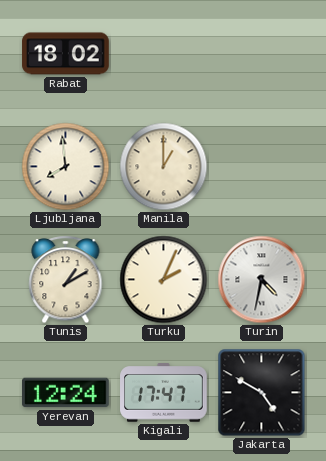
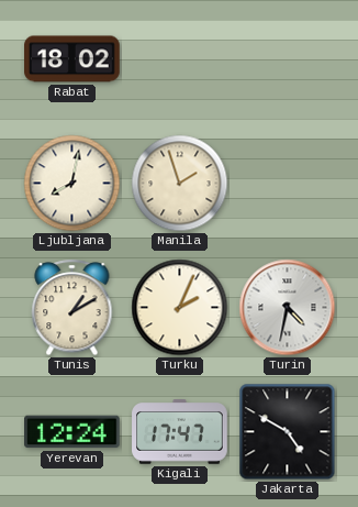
Ljubljana: 7:59 -> 8:02 (72, 184)
Manila: 1:00 -> 1:57 (180, 184)
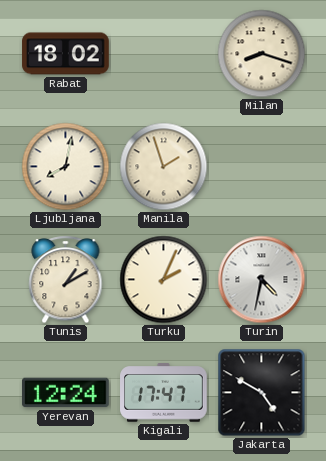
Milan: none -> 8:18 (262, 54)
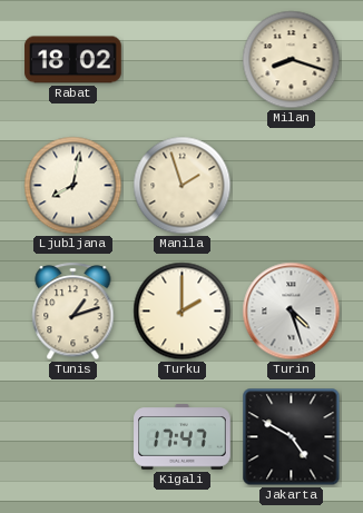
Tunis: 1:10 -> 1:12 (73, 312)
Turku: 2:04 -> 2:00 (183, 312)
Turin: 4:32 -> 4:27 (292, 312)
Yerevan: 12:24 -> none (66, 393)
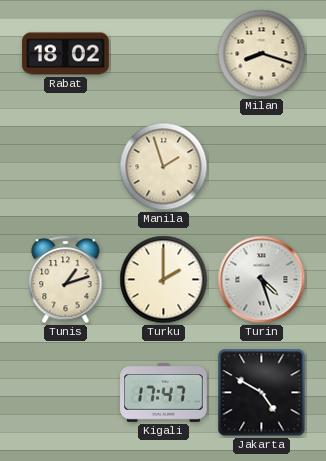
Ljubljana: 8:02 -> none (73, 186)
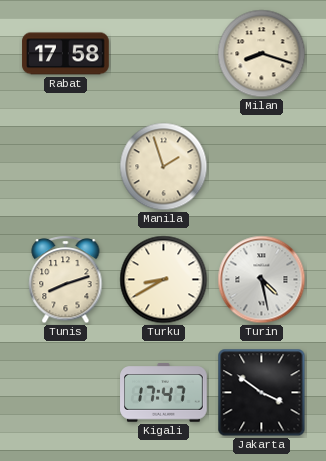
Rabat: 18:02 -> 17:58 (66, 54)
Tunis: 1:12 -> 8:12 (66, 280)
Turku: 2:00 -> 8:40 (164, 280)
Turin: 4:27 -> 4:28 (262, 280)
Jakarta: 4:50 -> 3:51 (262, 393)
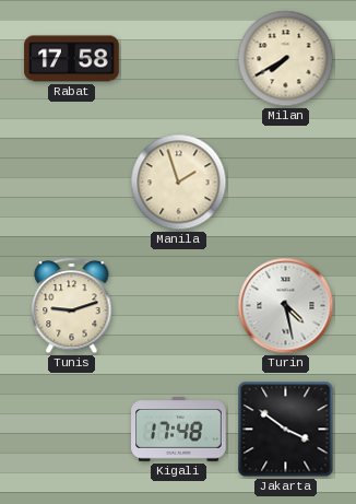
Milan: 8:18 -> 7:40 (286, 59)
Tunis: 8:12 -> 9:12 (72, 306)
Turku: 8:40 -> none (164, 280)
Kigali: 17:47 -> 17:48 (179, 430)
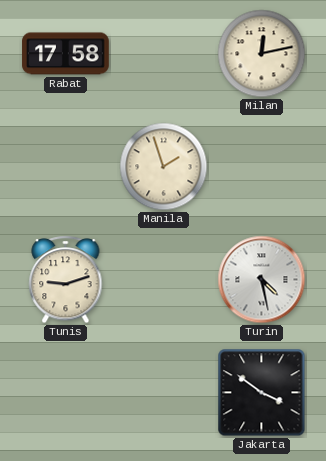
Milan: 7:40 -> 12:13 (262, 54)
Kigali: 17:48 -> none (179, 430)
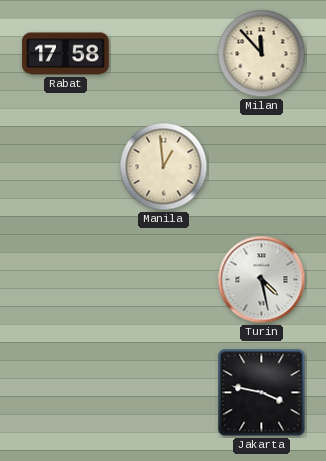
Milan: 12:13 -> 11:53 (262, 54)
Manila: 1:57 -> 12:59 (164, 167)
Tunis: 9:12 -> none (66, 280)
Jakarta: 3:51 -> 3:47 (262, 393)
